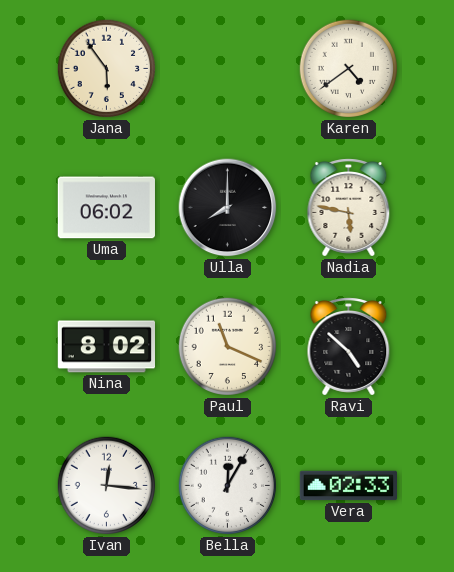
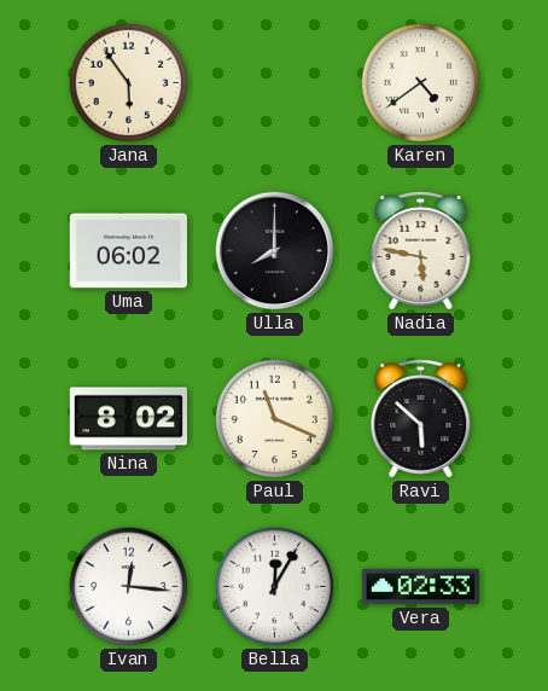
Ravi: 4:52 -> 5:52 (421, 419)
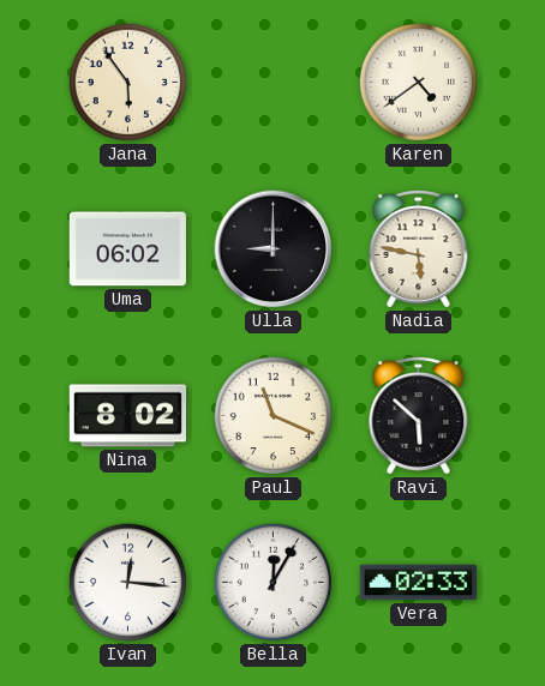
Ulla: 8:00 -> 9:00 (274, 249)
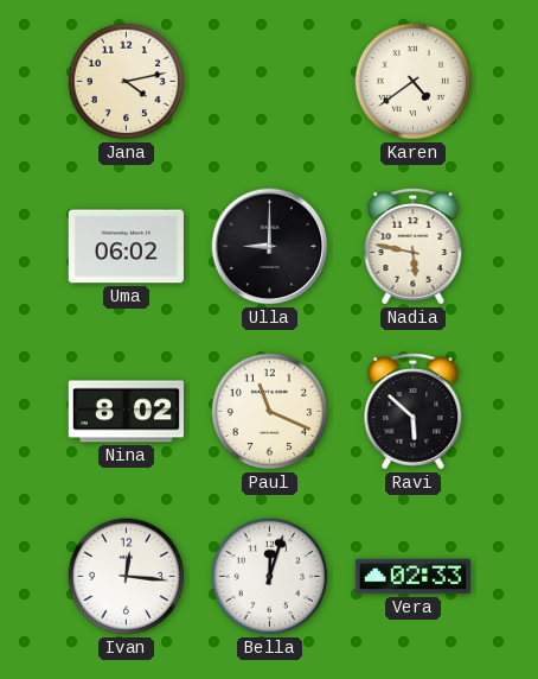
Jana: 5:54 -> 4:13 (127, 82)
Bella: 12:05 -> 12:03 (270, 577)
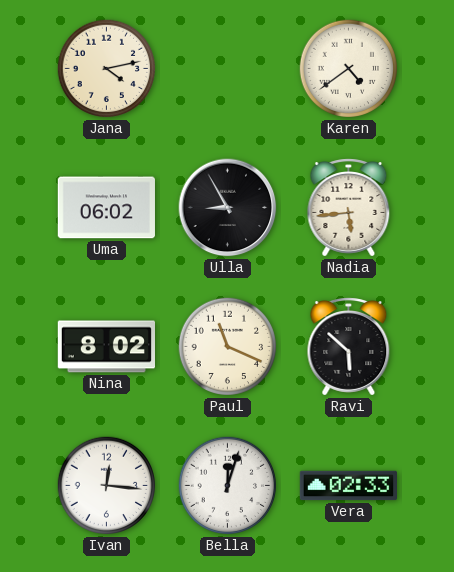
Ulla: 9:00 -> 8:55 (228, 208)
Nadia: 5:47 -> 5:44 (349, 208)
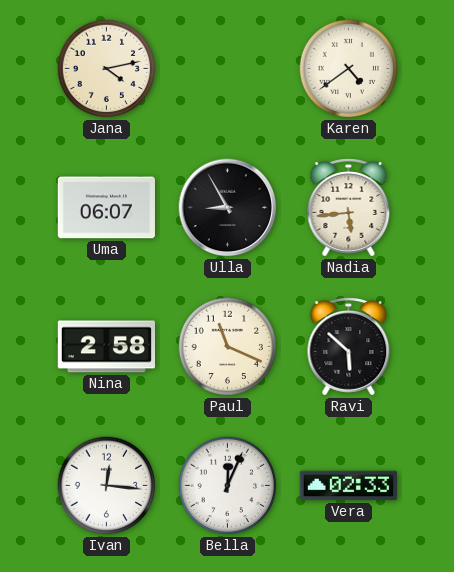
Uma: 06:02 -> 06:07 (106, 208)
Nina: 8:02 -> 2:58 (106, 347)
Bella: 12:03 -> 12:04 (228, 486)
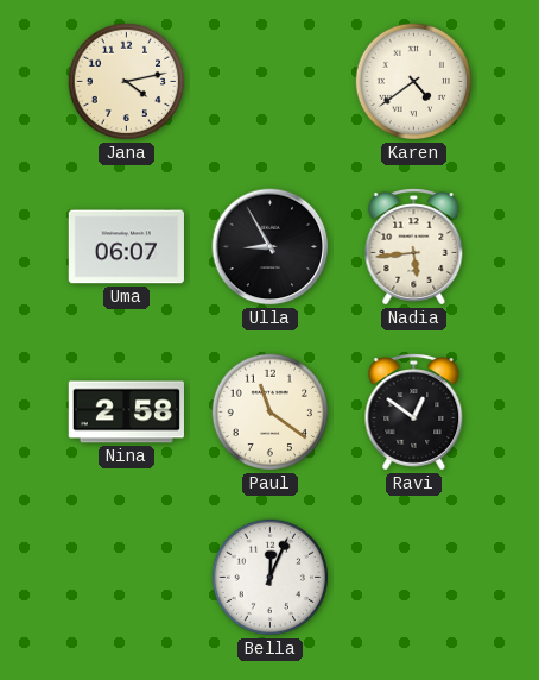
Paul: 11:19 -> 11:21 (271, 413)
Ravi: 5:52 -> 12:51 (414, 413)
Ivan: 12:16 -> none (107, 486)
Vera: 02:33 -> none (348, 486)
